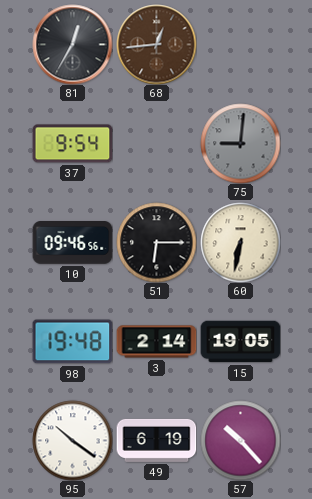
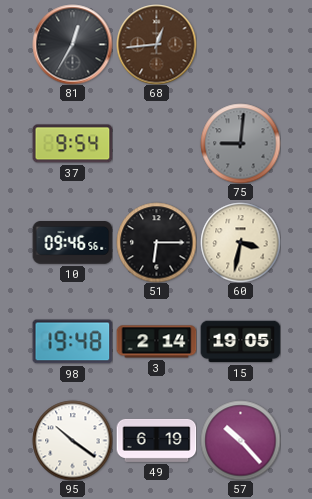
60: 6:32 -> 3:32 (240, 242)
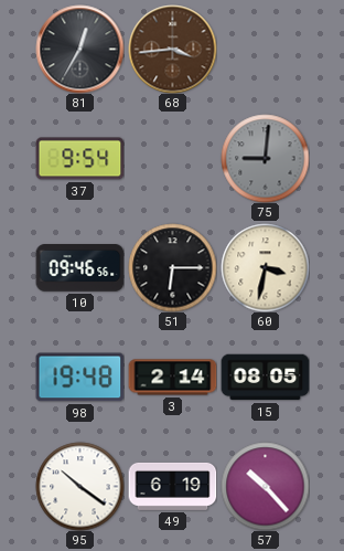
68: 12:44 -> 3:44 (172, 49)
15: 19:05 -> 08:05 (265, 378)
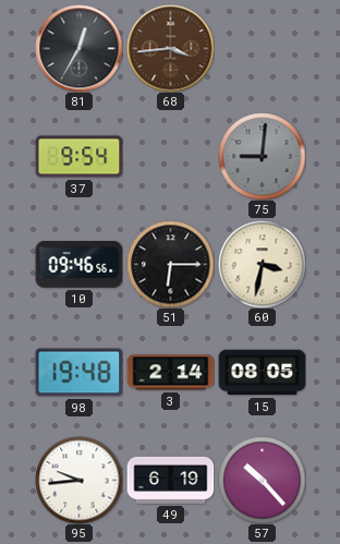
95: 10:21 -> 9:44 (78, 480)
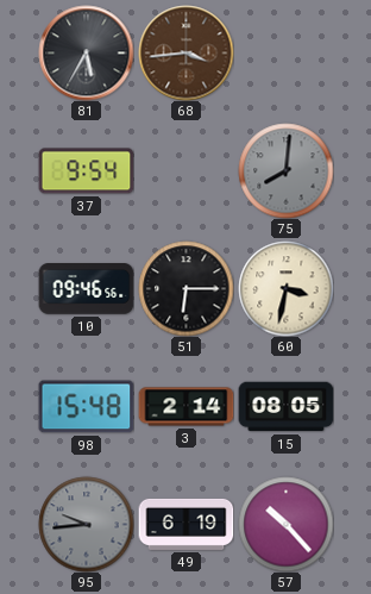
81: 12:35 -> 5:35 (86, 52)
75: 9:01 -> 8:01 (285, 170)
98: 19:48 -> 15:48 (86, 407)
95 dial: white -> grey (86, 524)
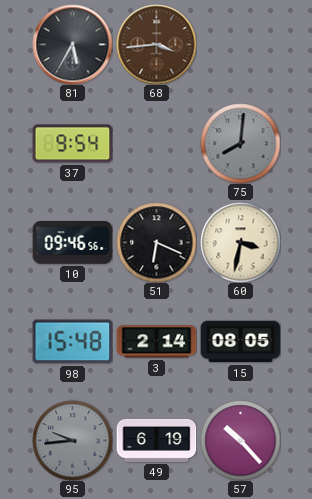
51: 6:15 -> 6:19 (156, 242)
